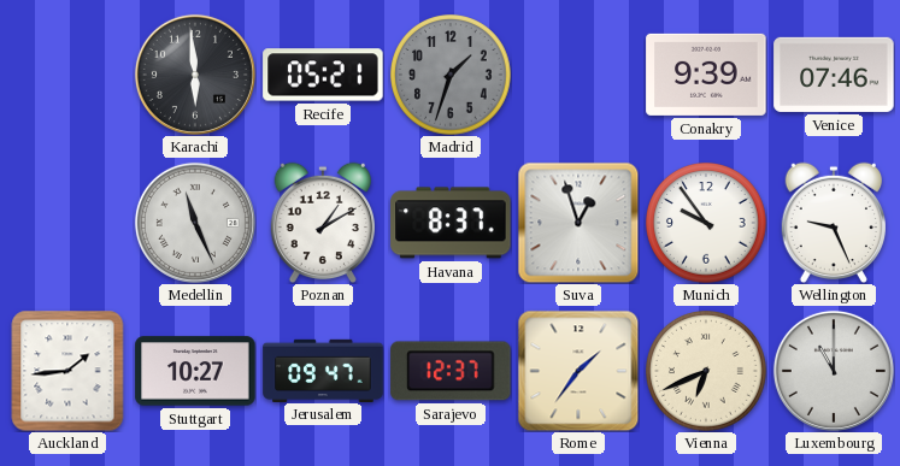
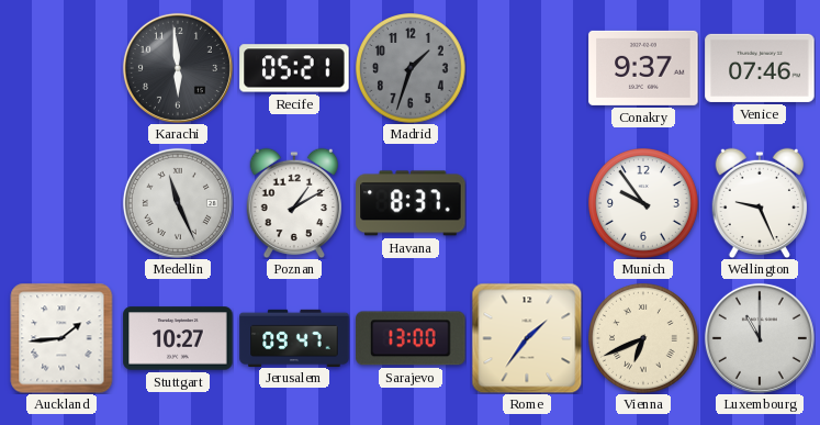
Conakry: 9:39 -> 9:37 (643, 68)
Suva: 12:57 -> none (578, 223)
Sarajevo: 12:37 -> 13:00 (411, 338)
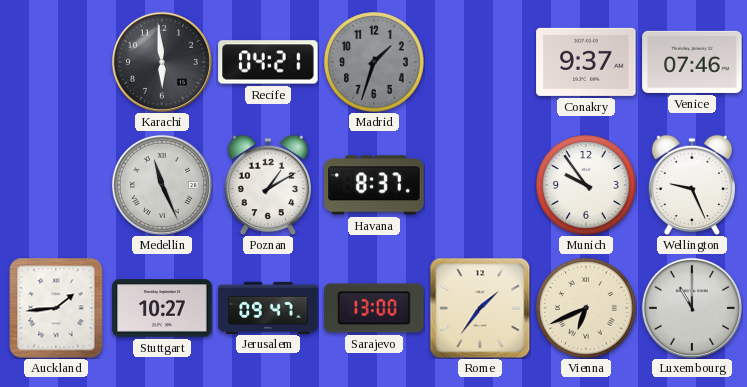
Recife: 05:21 -> 04:21 (268, 62)
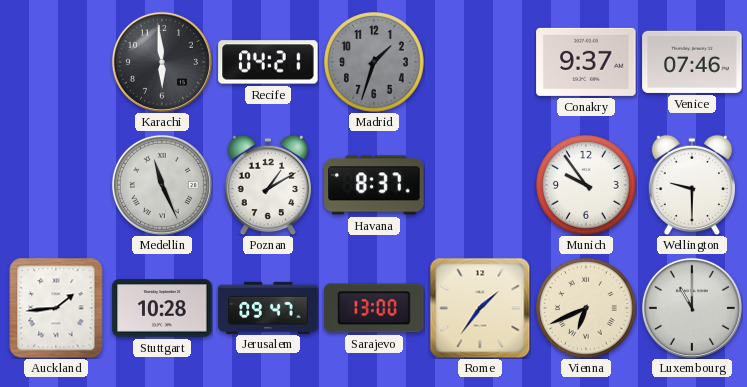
Wellington: 9:26 -> 9:30 (691, 185)
Stuttgart: 10:27 -> 10:28 (162, 308)
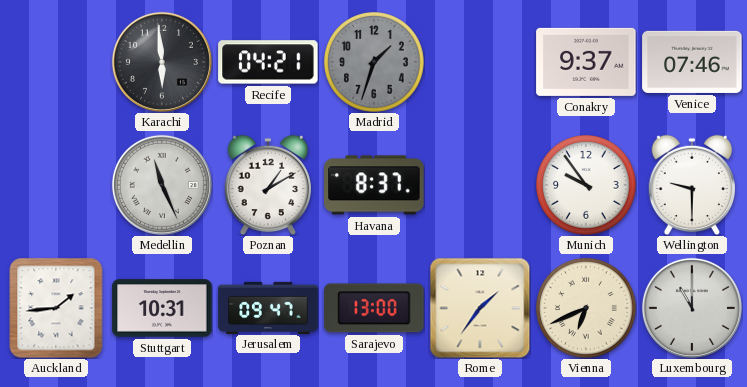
Stuttgart: 10:28 -> 10:31 (162, 308)
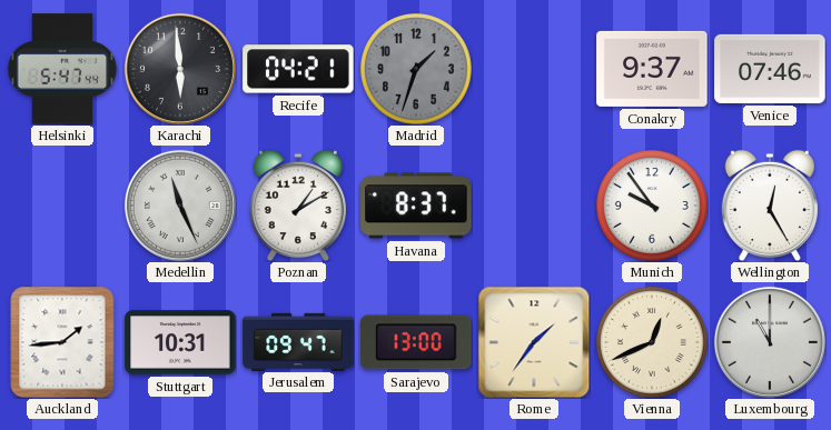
Helsinki: none -> 5:47 (62, 69)
Wellington: 9:30 -> 12:25 (769, 206)
Vienna: 6:41 -> 12:41 (653, 343)
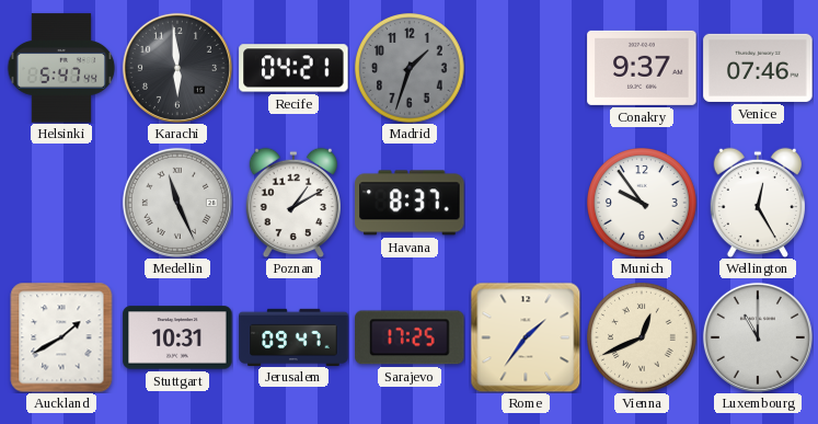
Auckland: 1:44 -> 1:40 (61, 337)
Sarajevo: 13:00 -> 17:25 (410, 337)
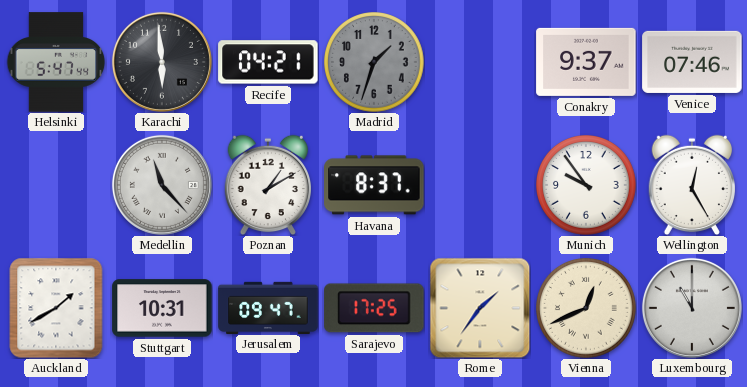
Medellin: 11:26 -> 11:23 (162, 185)
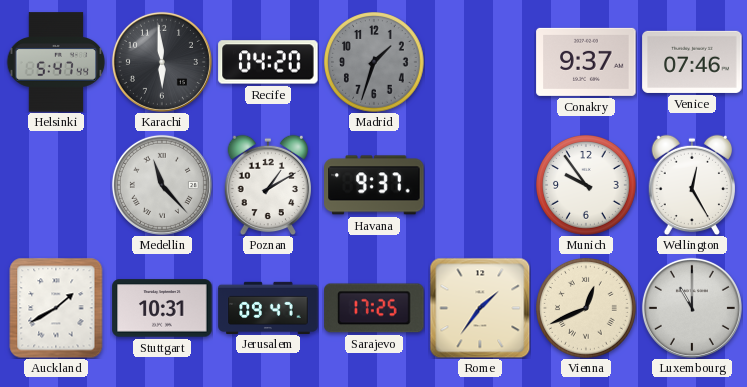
Recife: 04:21 -> 04:20 (268, 62)
Havana: 8:37 -> 9:37 (374, 185)
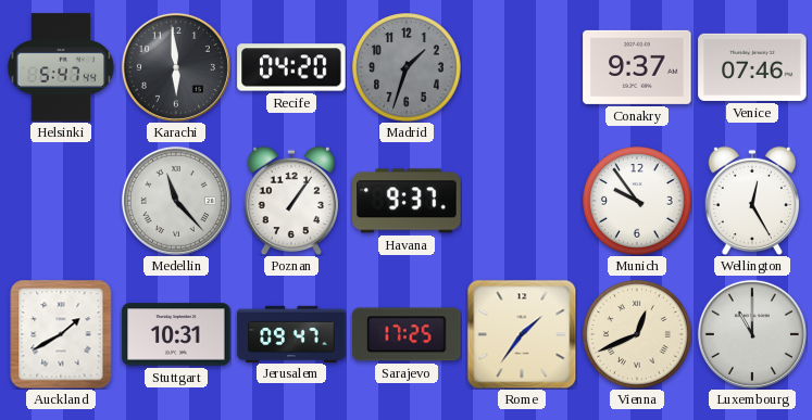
Poznan: 1:10 -> 1:06 (290, 201)
